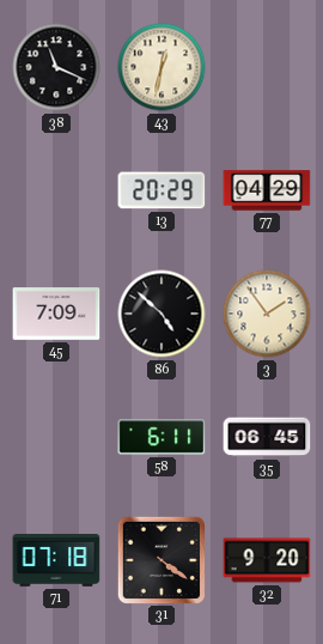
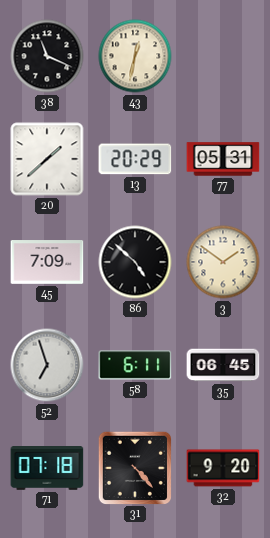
20: none -> 1:38 (47, 159)
77: 04:29 -> 05:31 (223, 159)
3: 1:54 -> 1:51 (223, 262)
52: none -> 6:57 (47, 365)
31: 4:21 -> 4:23 (134, 467)
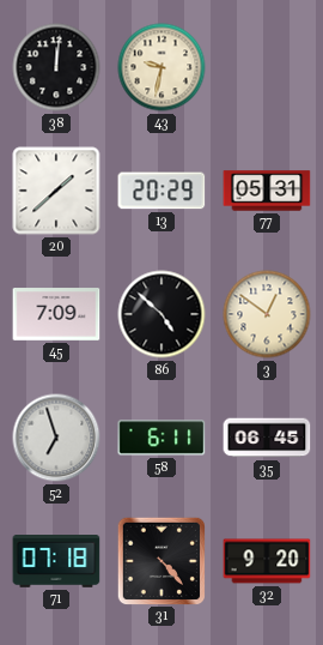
38: 11:19 -> 12:01 (56, 67)
43: 12:32 -> 9:32 (161, 67)
3: 1:51 -> 12:51 (267, 314)
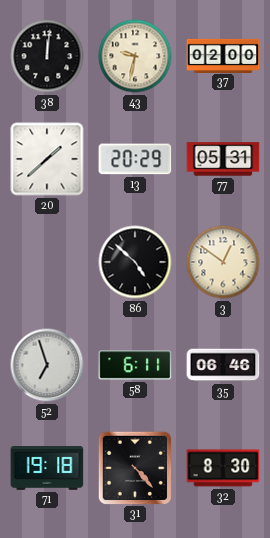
37: none -> 02:00 (223, 55)
45: 7:09 -> none (56, 314)
35: 06:45 -> 06:46 (223, 365)
71: 07:18 -> 19:18 (47, 469)
32: 9:20 -> 8:30 (223, 468)
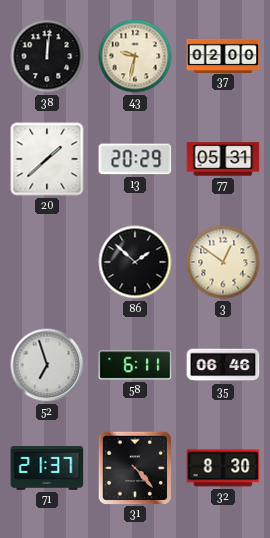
86: 4:52 -> 1:52 (135, 262)
71: 19:18 -> 21:37 (47, 469)
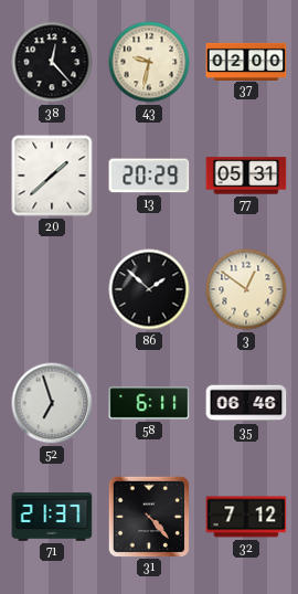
38: 12:01 -> 12:23 (52, 62)
32: 8:30 -> 7:12 (246, 517)
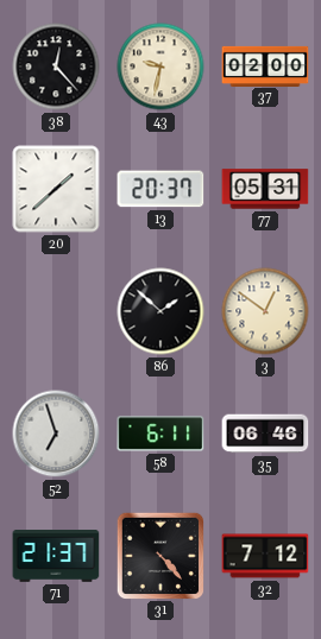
13: 20:29 -> 20:37 (160, 189)
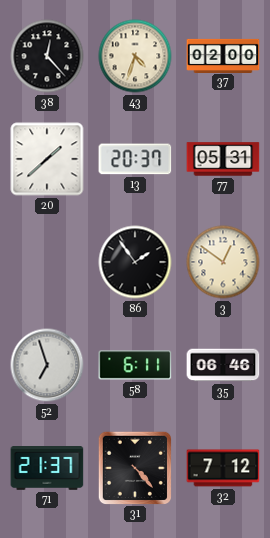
43: 9:32 -> 4:33 (135, 56)
86: 1:52 -> 1:54 (135, 262)
